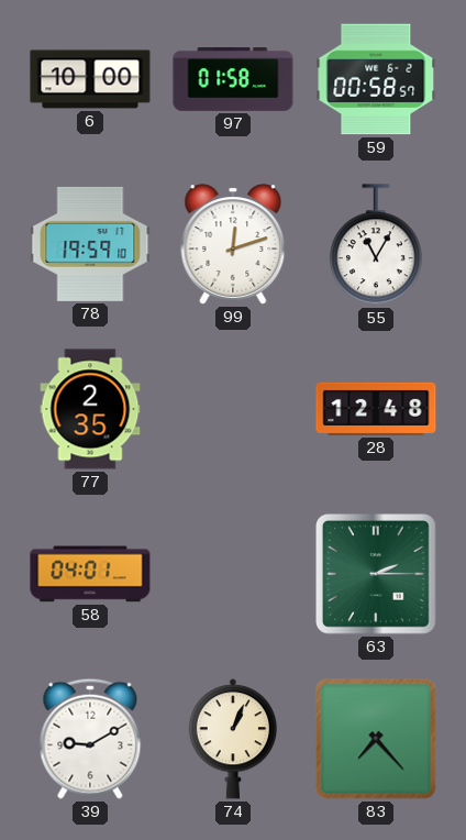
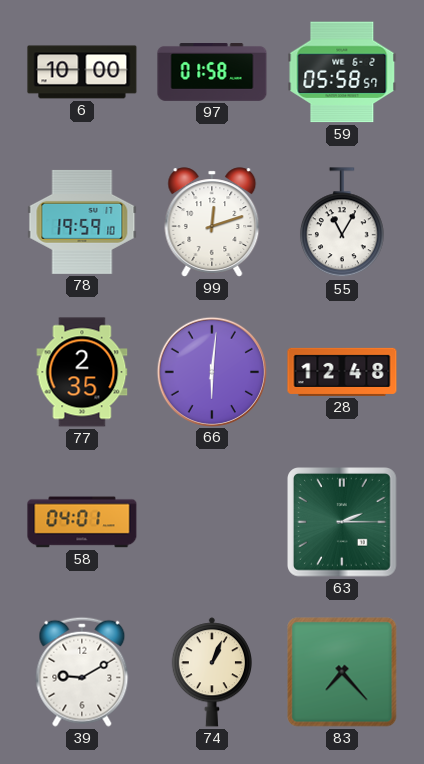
59: 00:58 -> 05:58 (342, 72)
66: none -> 6:01 (211, 371)
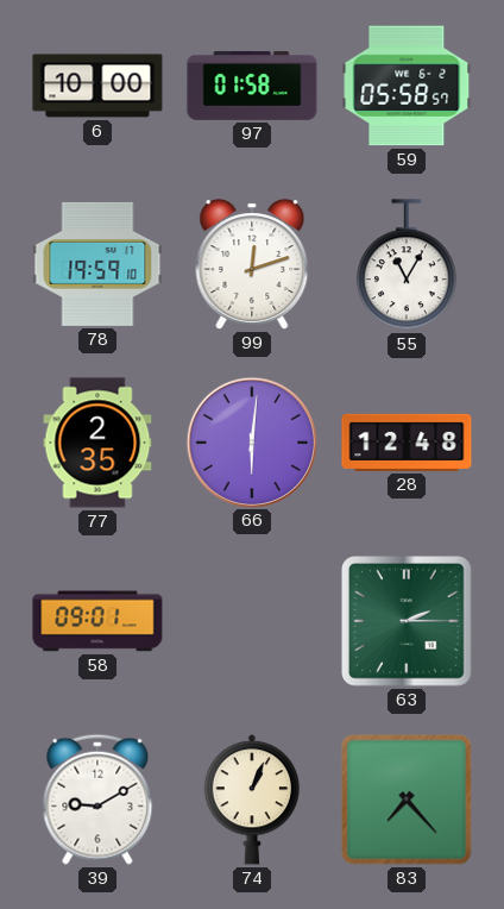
58: 04:01 -> 09:01 (97, 621)
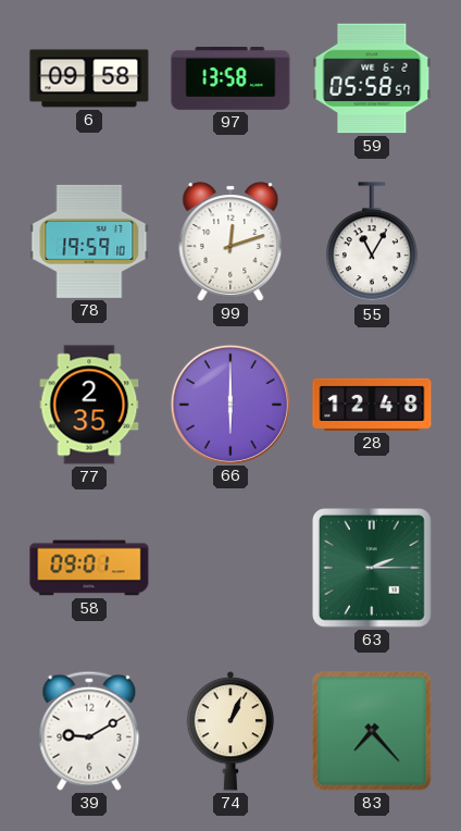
6: 10:00 -> 09:58 (89, 78)
97: 01:58 -> 13:58 (230, 79)
66: 6:01 -> 6:00 (229, 404)
